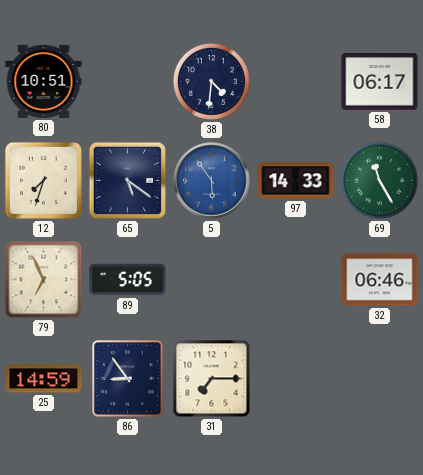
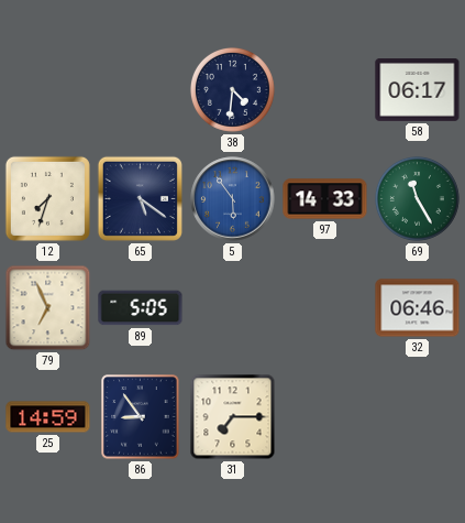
80: 10:51 -> none (44, 81)
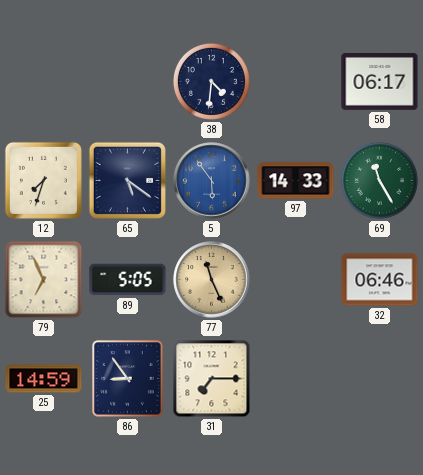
77: none -> 11:26 (212, 280)
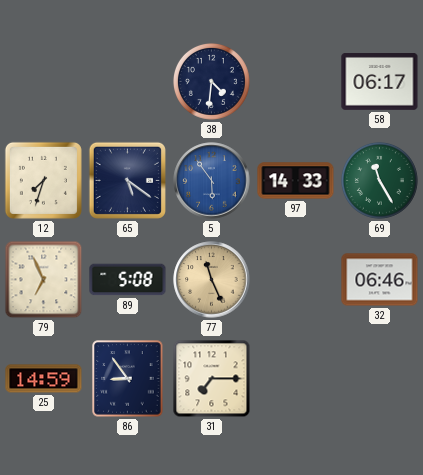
89: 5:05 -> 5:08 (128, 280)
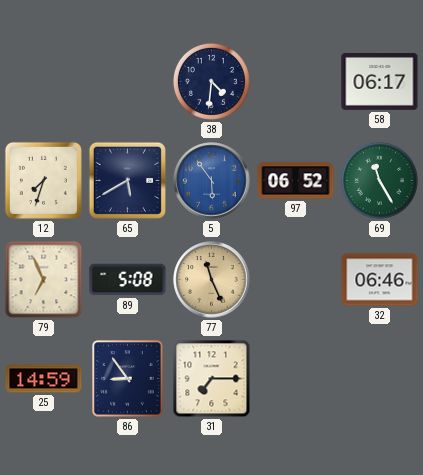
65: 5:21 -> 5:40 (127, 180)
97: 14:33 -> 06:52 (296, 181)
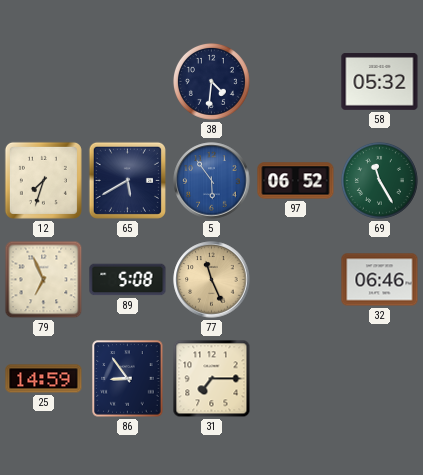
58: 06:17 -> 05:32 (380, 82)
